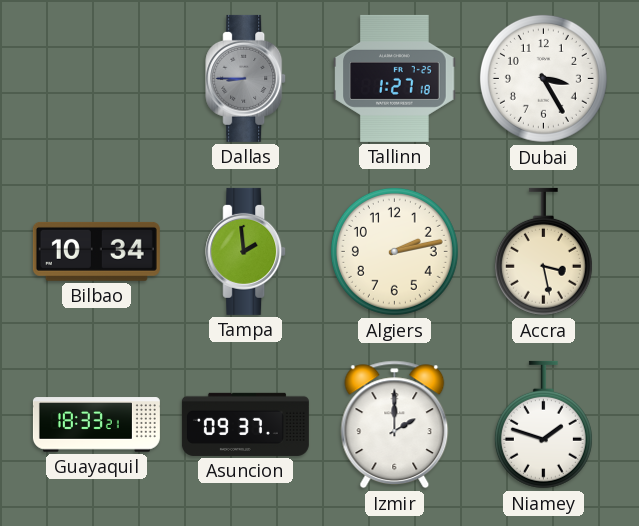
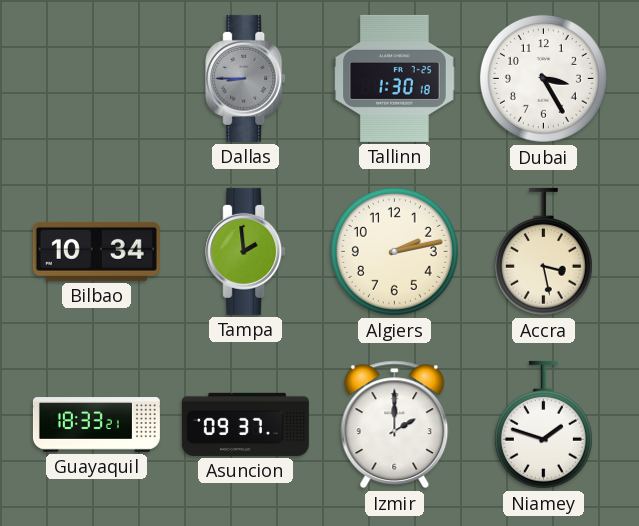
Tallinn: 1:27 -> 1:30 (395, 78)
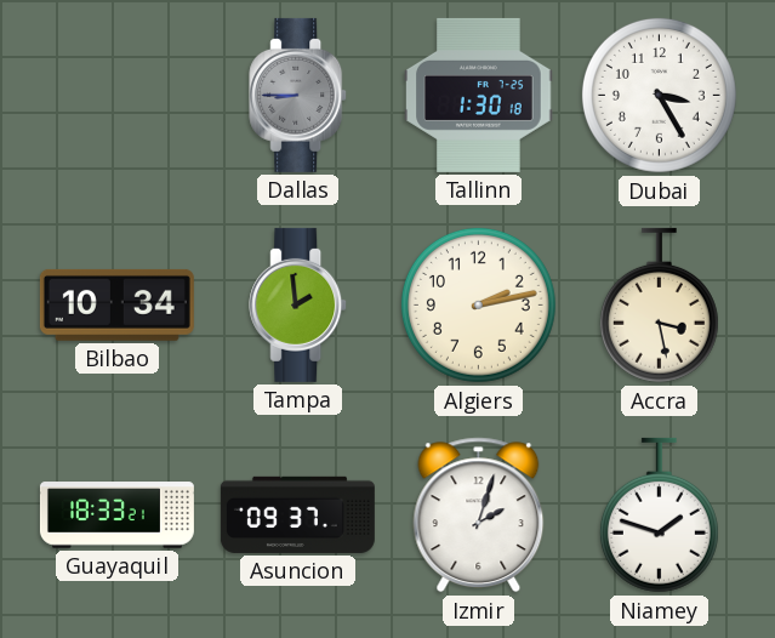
Izmir: 2:00 -> 2:03 (479, 515)
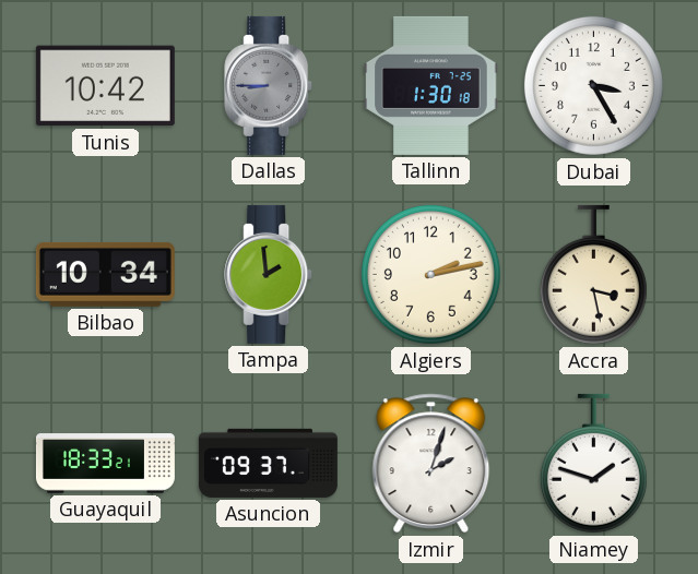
Tunis: none -> 10:42 (105, 86)
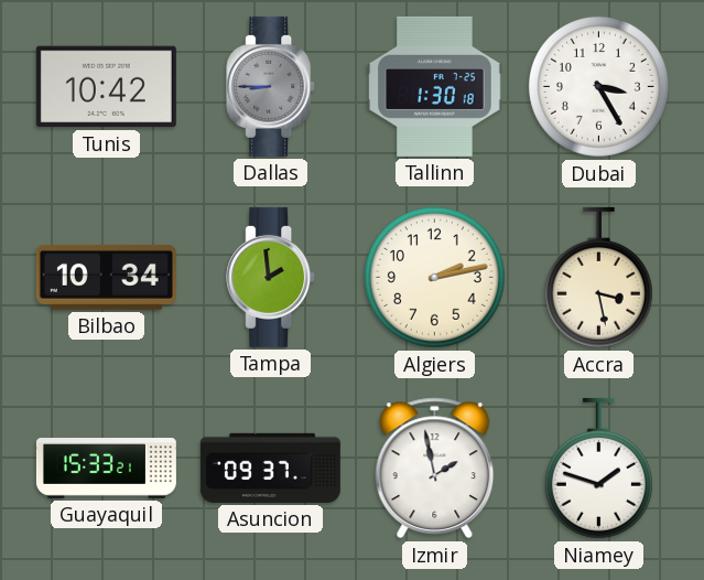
Guayaquil: 18:33 -> 15:33 (106, 469)
Izmir: 2:03 -> 1:58 (435, 469)
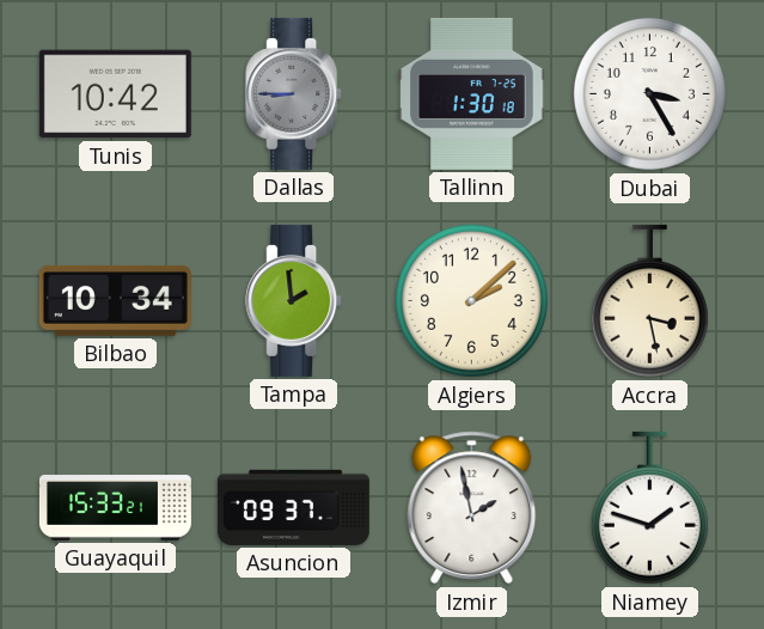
Algiers: 2:13 -> 2:08 (471, 300)
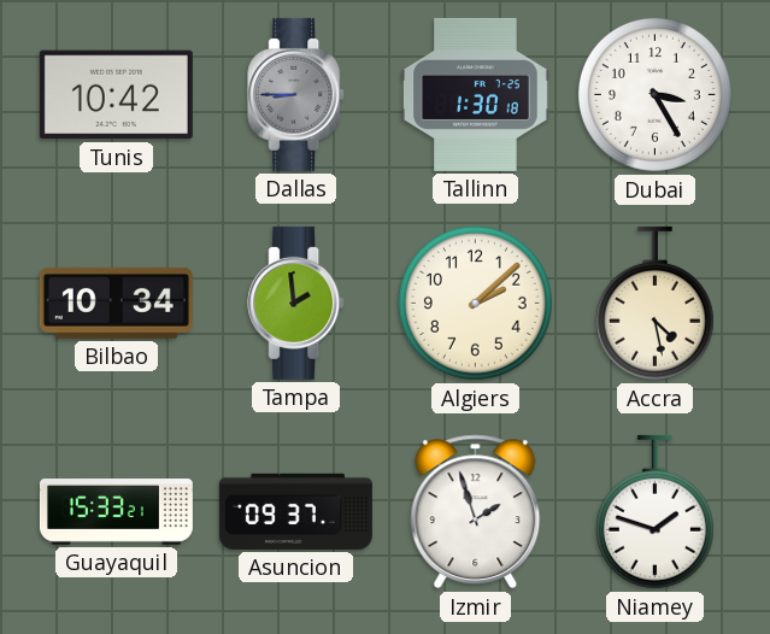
Accra: 3:28 -> 4:28 (654, 304)
Izmir: 1:58 -> 1:57 (476, 512)
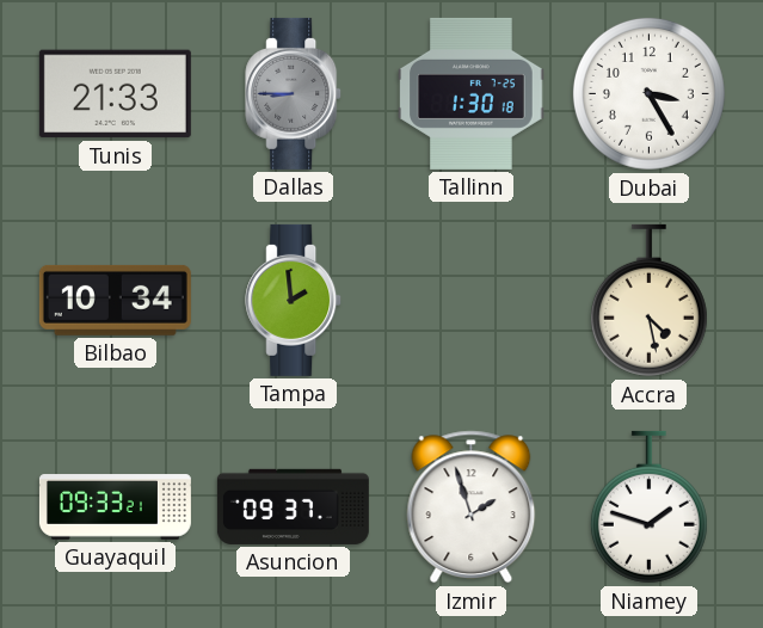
Tunis: 10:42 -> 21:33 (115, 94)
Algiers: 2:08 -> none (475, 303)
Guayaquil: 15:33 -> 09:33 (115, 507)
